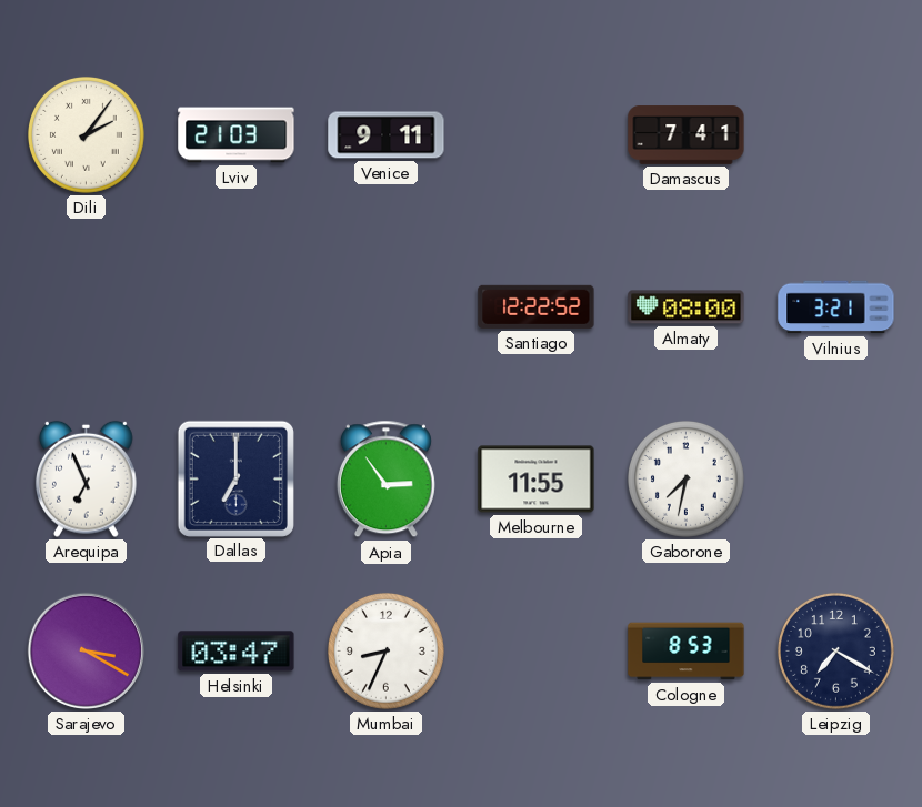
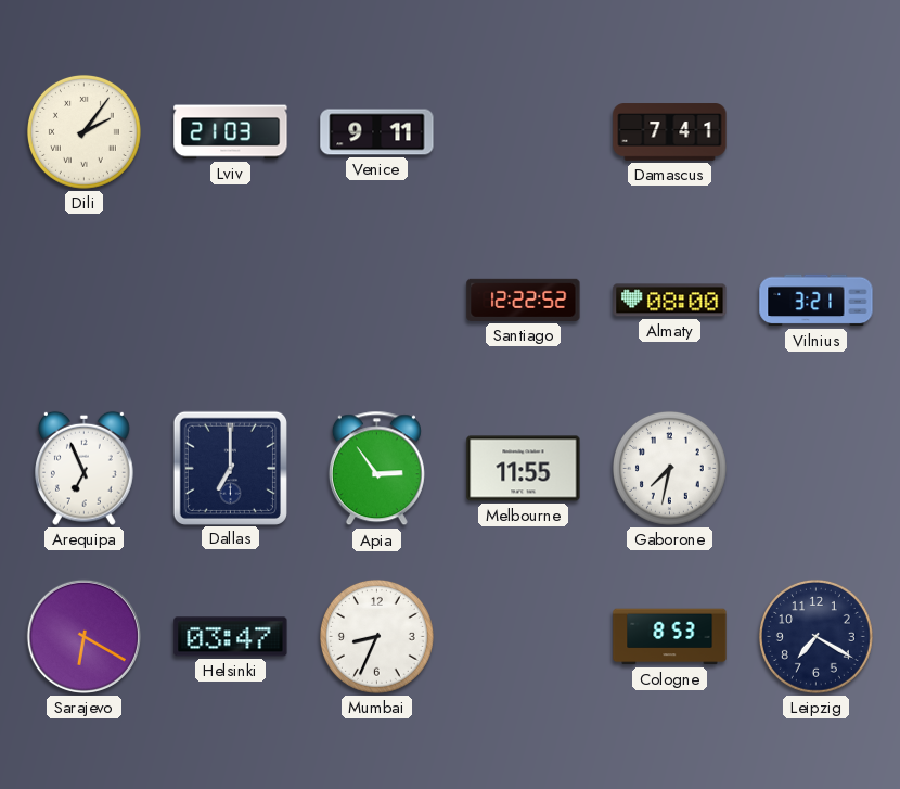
Sarajevo: 3:20 -> 6:20 (83, 636)
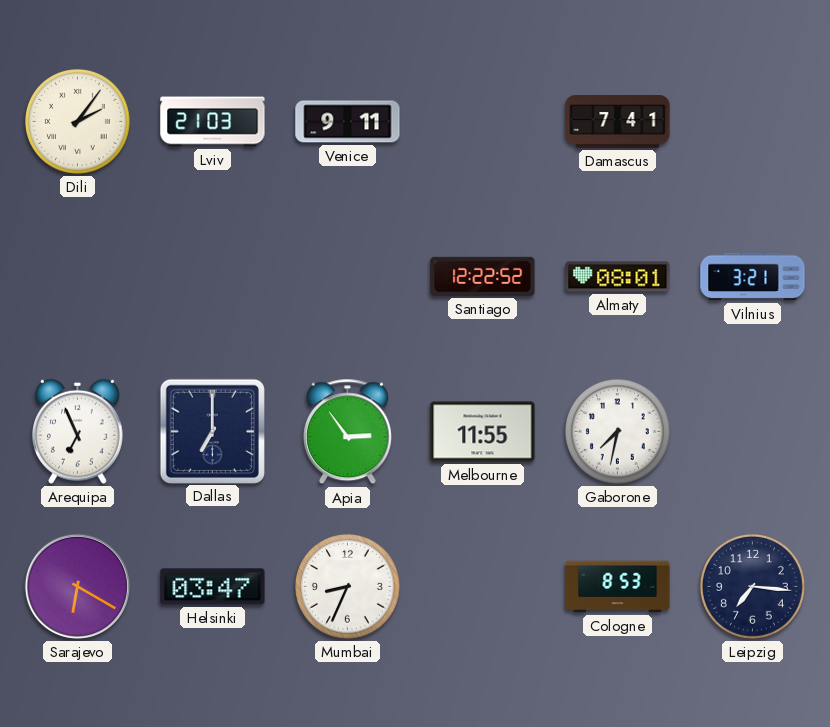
Almaty: 08:00 -> 08:01 (618, 277)
Leipzig: 7:20 -> 7:16 (752, 586)
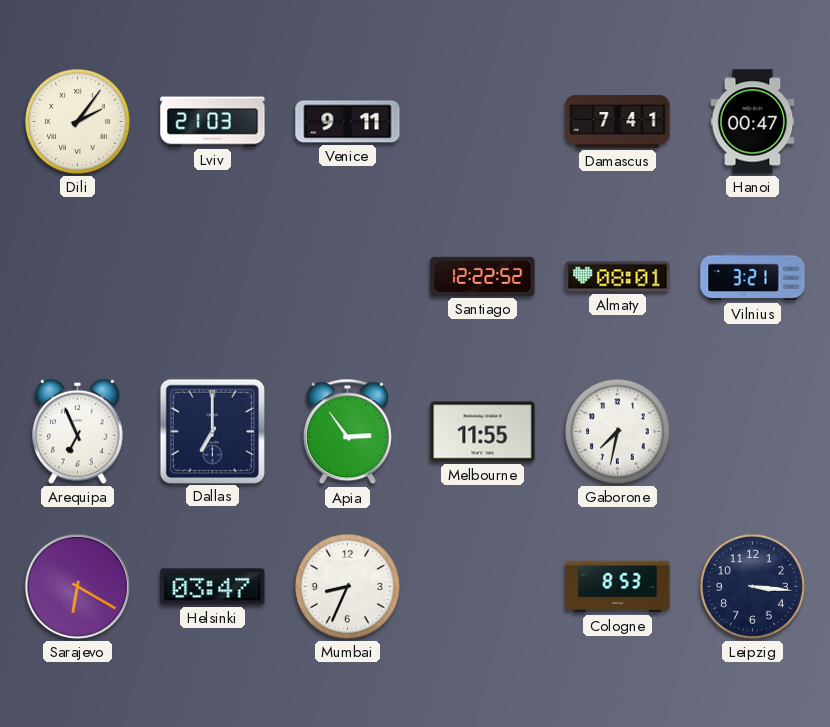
Hanoi: none -> 00:47 (753, 122)
Leipzig: 7:16 -> 3:16 (752, 586)
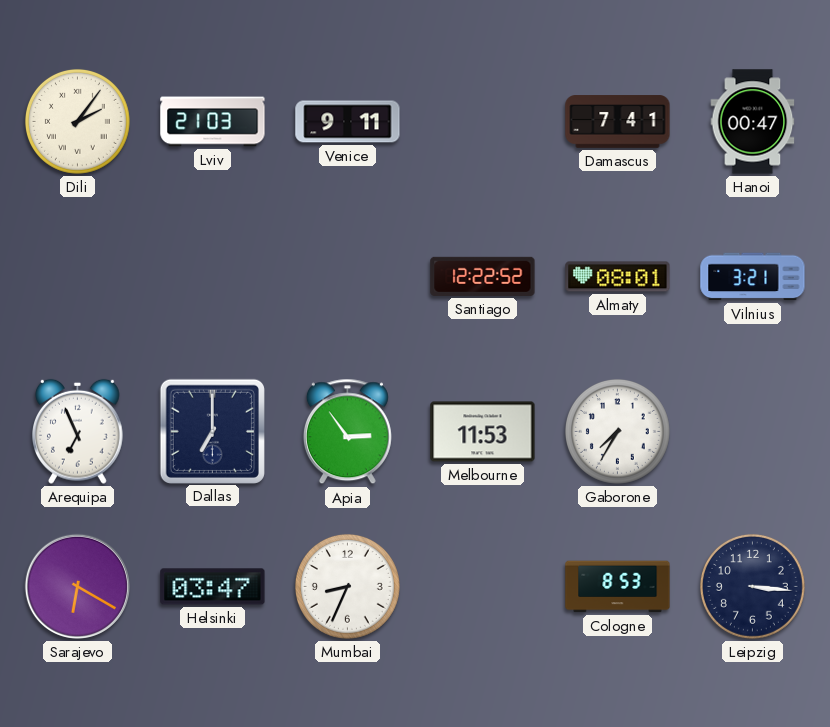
Melbourne: 11:55 -> 11:53 (483, 432)
Gaborone: 7:32 -> 7:35 (617, 431)
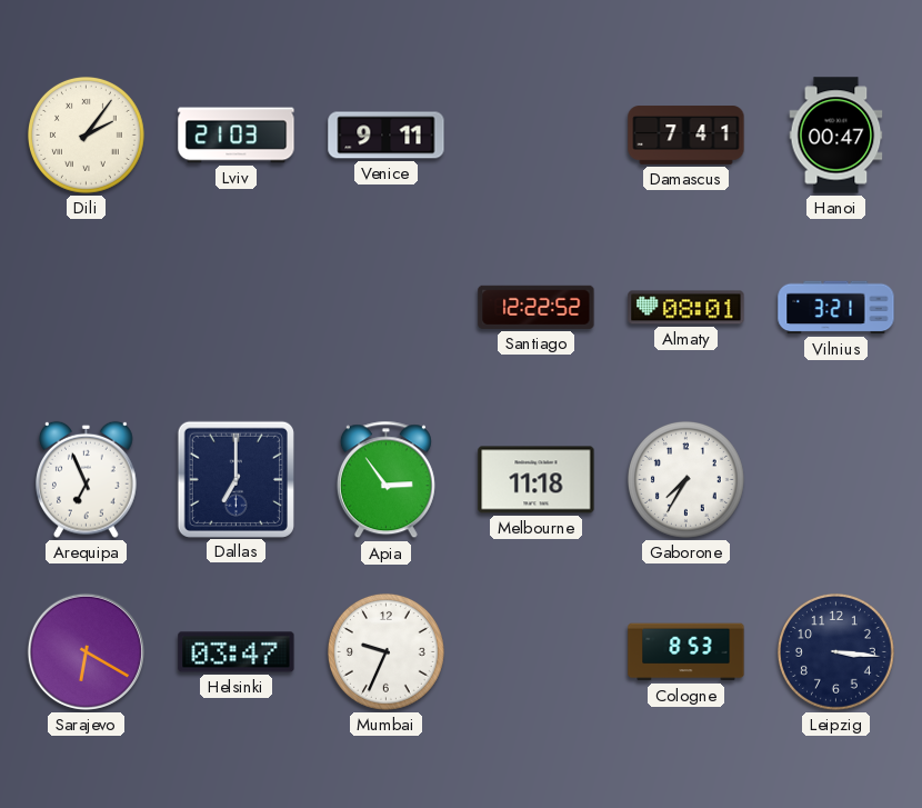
Melbourne: 11:53 -> 11:18 (537, 480)
Mumbai: 8:34 -> 9:34 (385, 651)
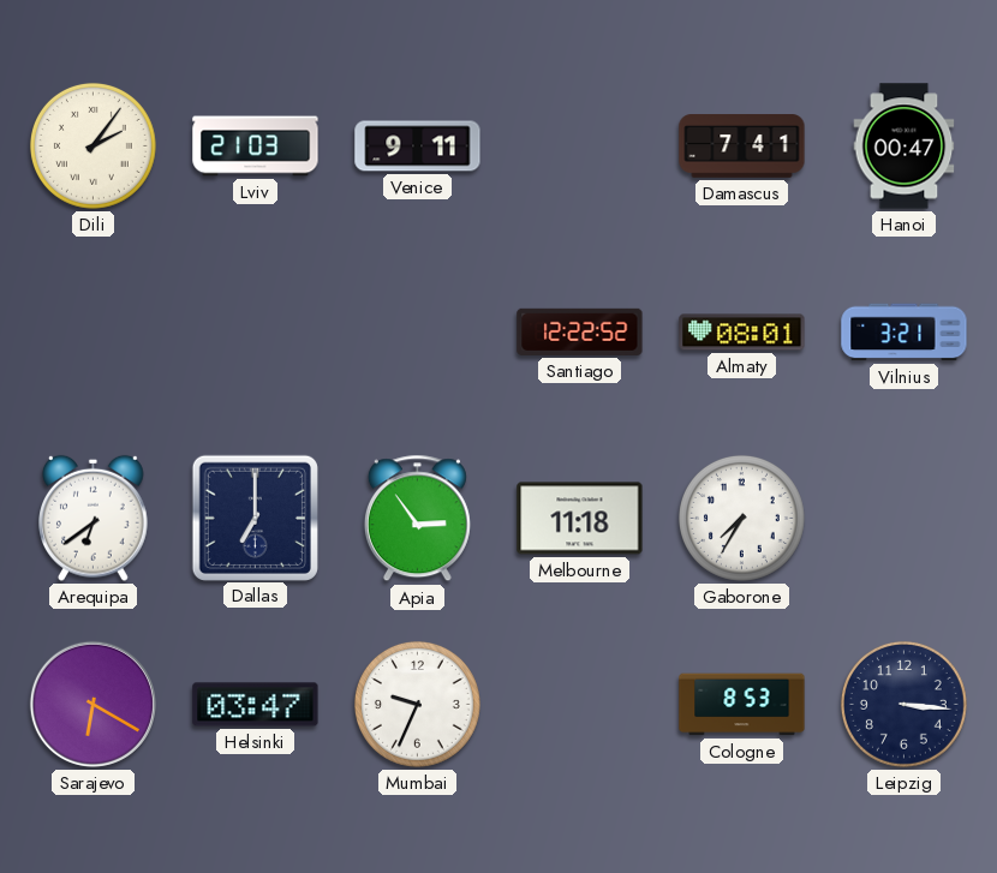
Arequipa: 6:56 -> 6:39 (94, 518)
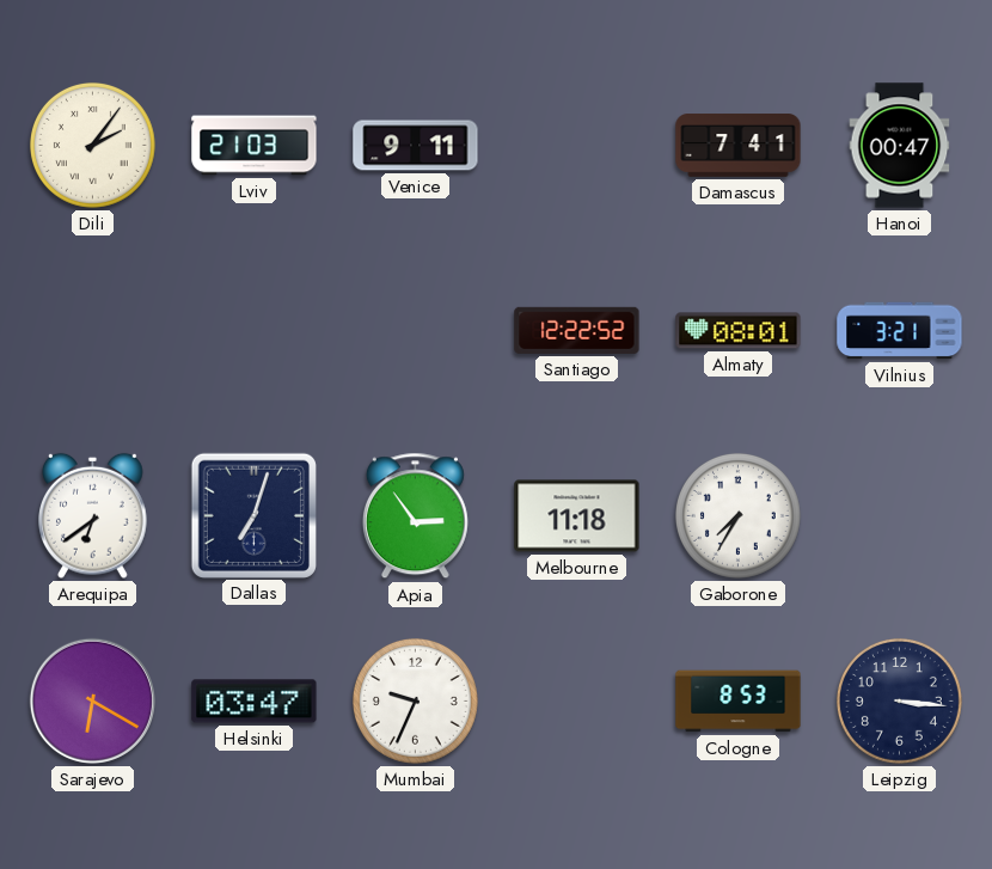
Dallas: 7:00 -> 7:03 (253, 515)
